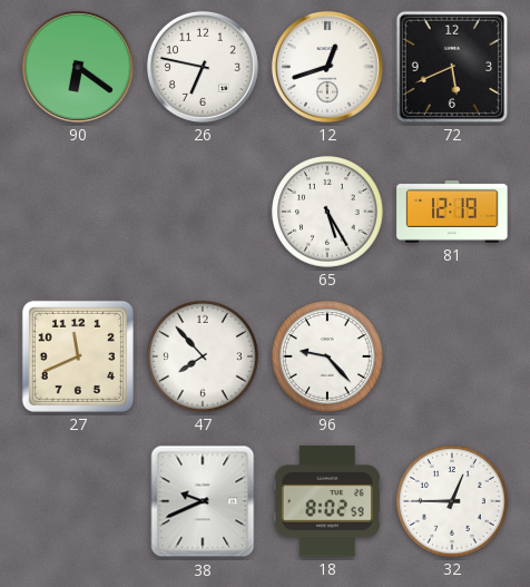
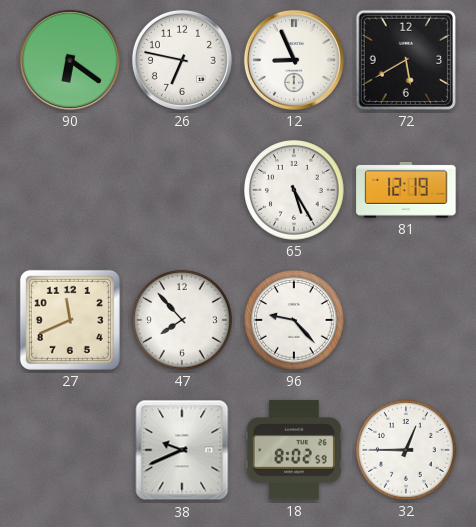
12: 12:42 -> 8:56 (294, 60)
72: 5:41 -> 5:40 (406, 60)
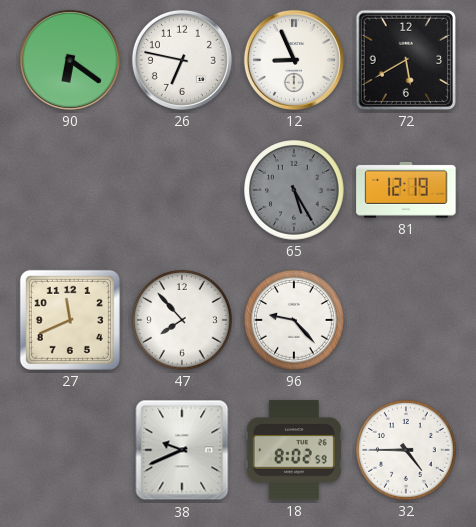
65 dial: white -> grey (295, 191)
32: 12:45 -> 4:45 (407, 451)
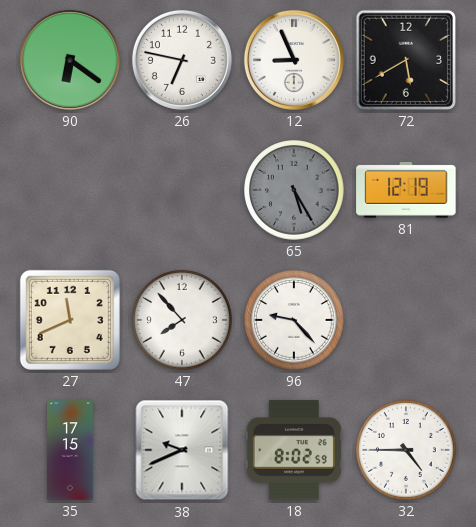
35: none -> 17:15 (70, 450)
